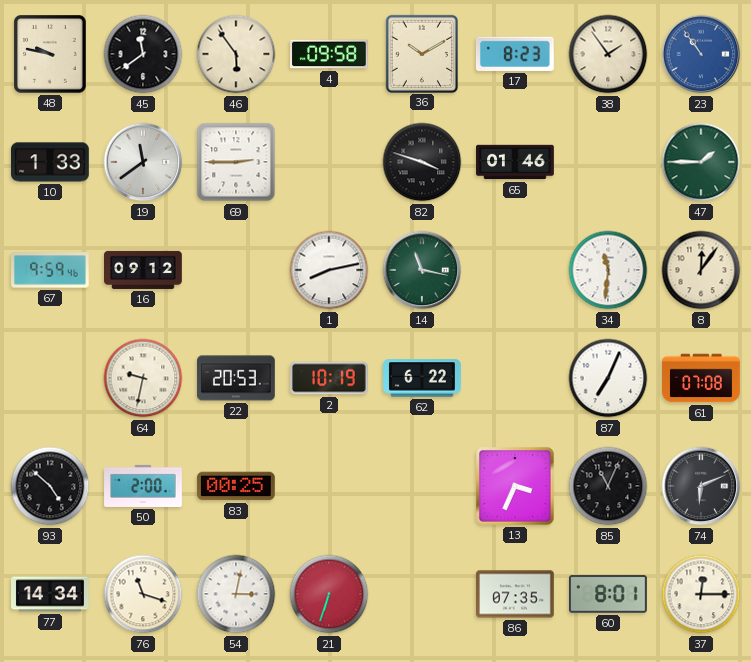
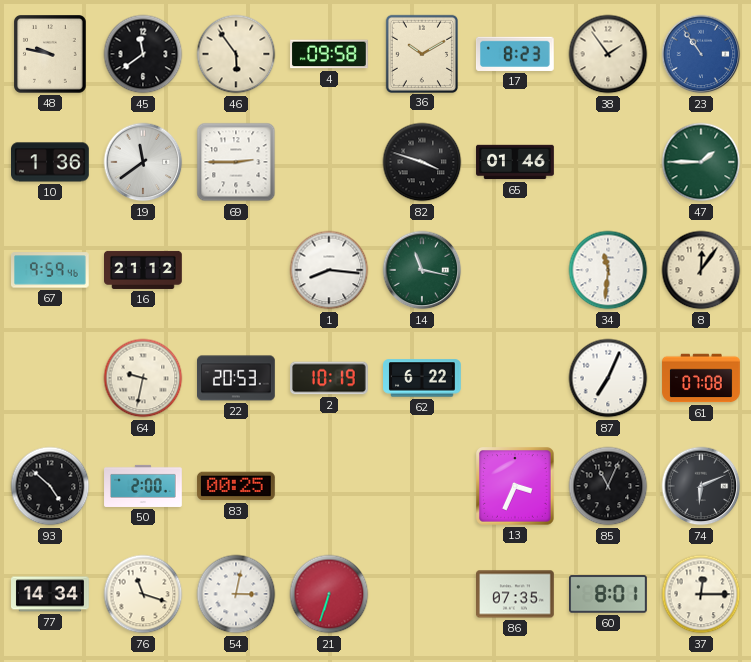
10: 1:33 -> 1:36 (51, 162)
16: 09:12 -> 21:12 (144, 270)
1: 8:13 -> 8:16 (329, 270)
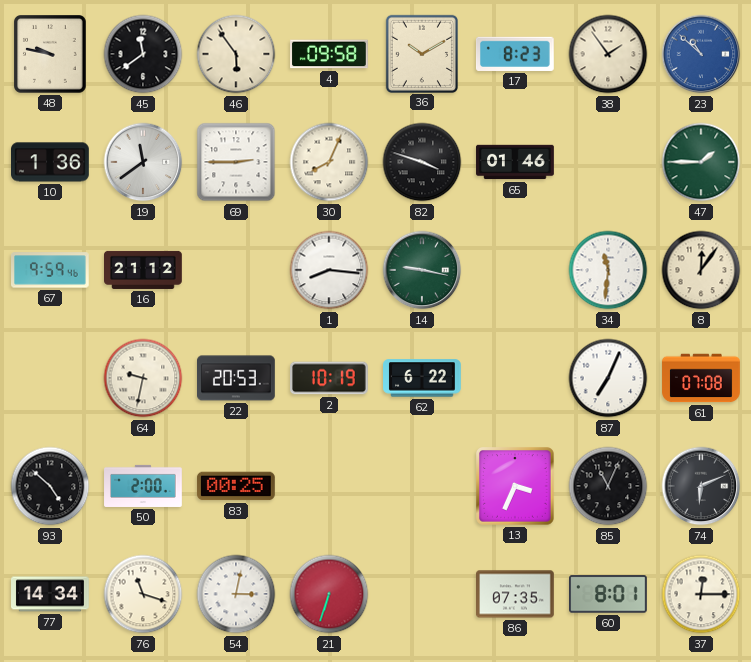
23: 10:54 -> 10:52 (701, 54)
30: none -> 8:04 (329, 162)
14: 11:17 -> 9:17 (422, 270)
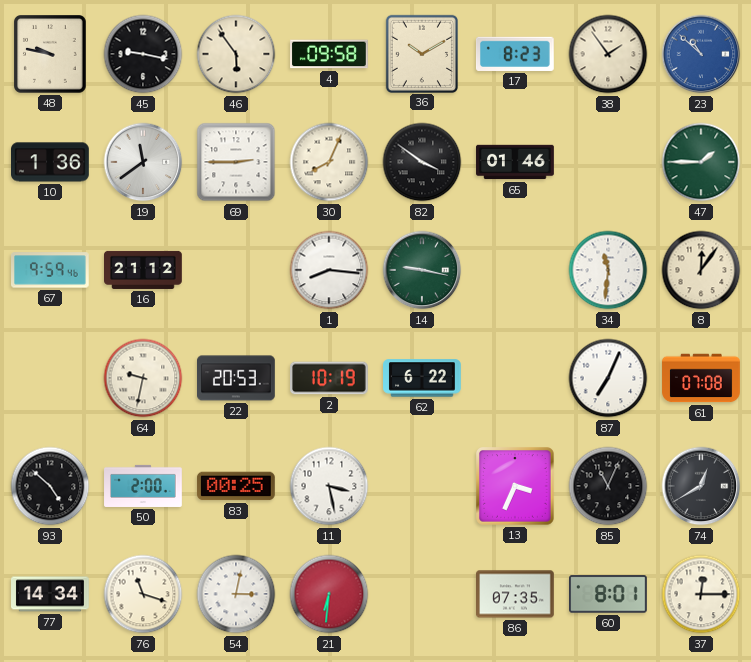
45: 11:39 -> 9:17 (143, 54)
82: 3:48 -> 3:51 (422, 162)
11: none -> 3:28 (329, 486)
74: 6:11 -> 12:40 (701, 486)
21: 6:33 -> 6:31 (329, 594)
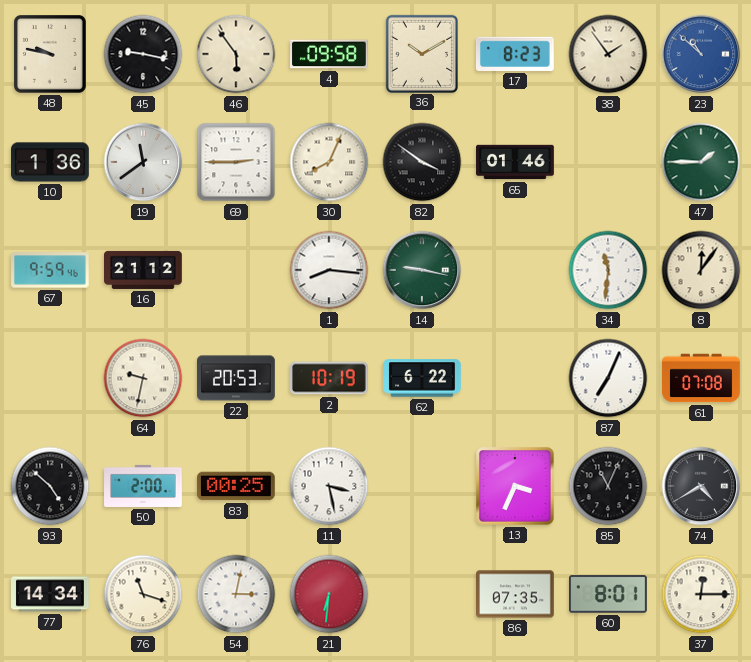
74: 12:40 -> 4:40 (701, 486)
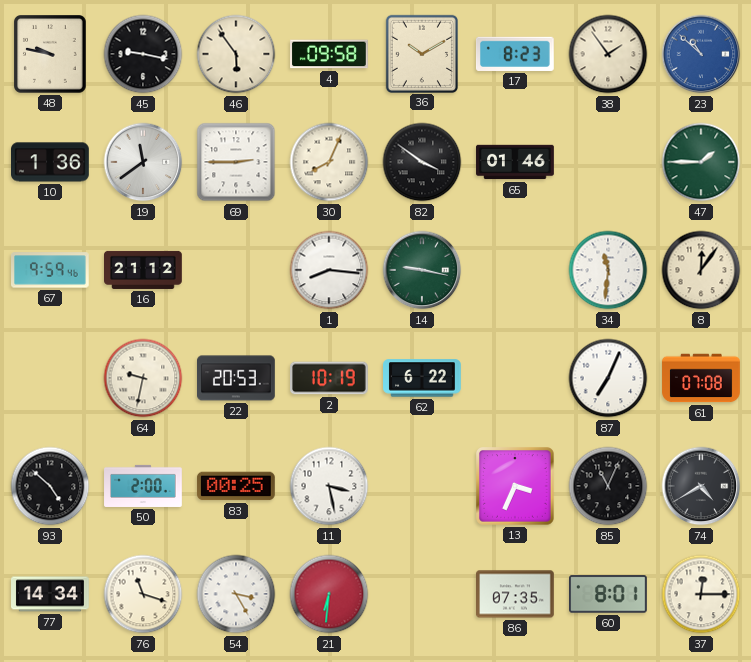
54: 3:02 -> 3:25 (236, 594)
